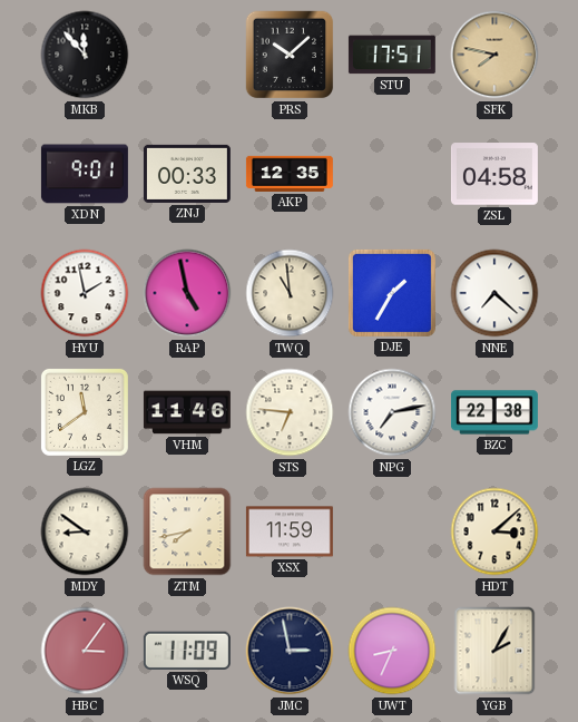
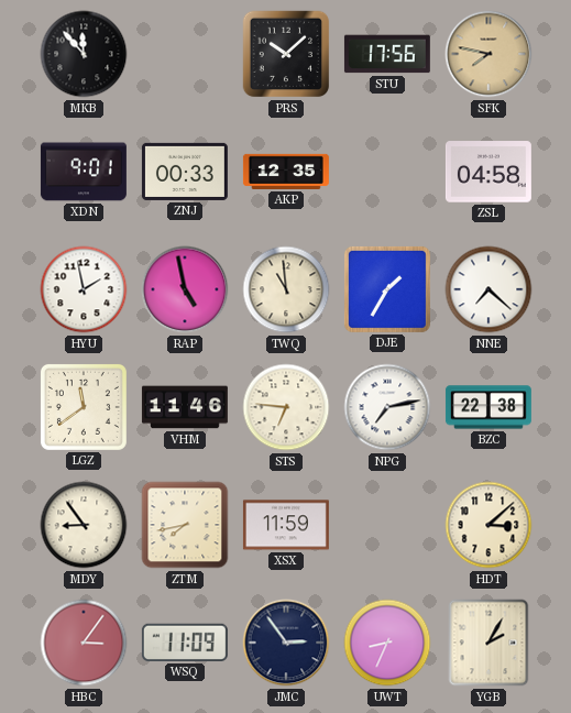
STU: 17:51 -> 17:56 (387, 54)
MDY: 8:51 -> 8:54 (84, 525)
JMC: 2:58 -> 2:54 (286, 643)
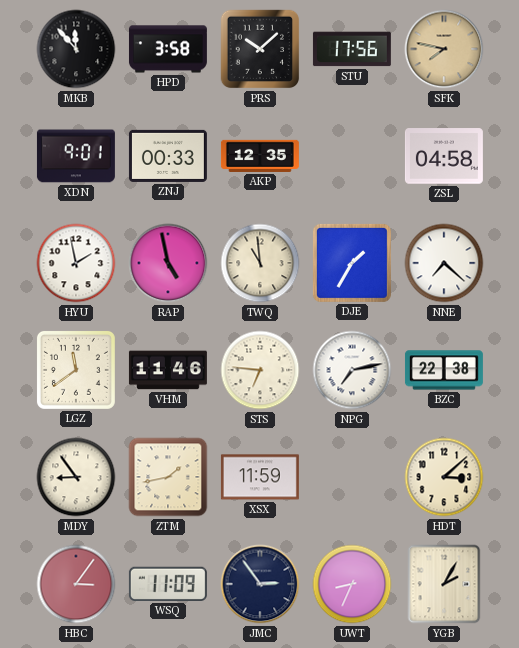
HPD: none -> 3:58 (168, 49)
ZTM: 7:43 -> 1:43 (168, 477)
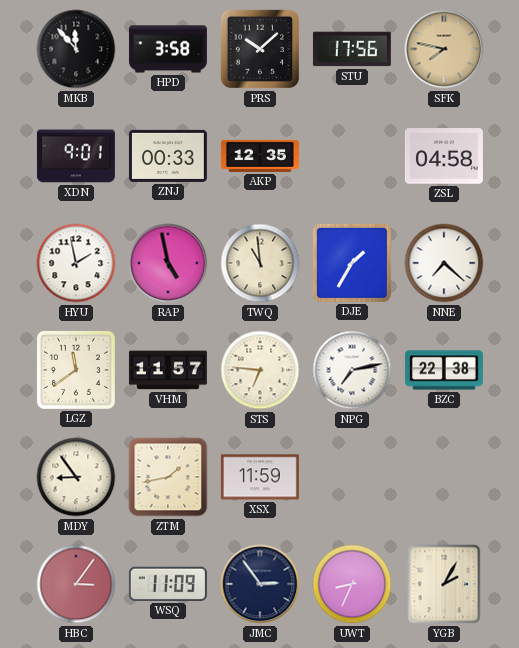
VHM: 11:46 -> 11:57 (168, 370)
HDT: 3:08 -> none (444, 477)
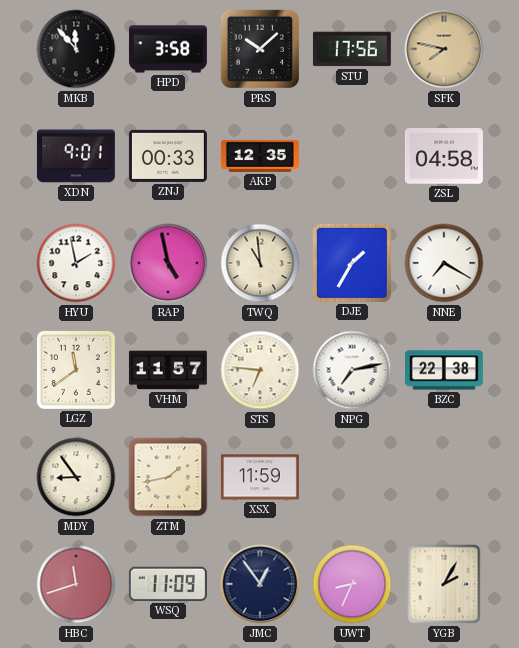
NNE: 7:22 -> 7:20 (444, 263)
HBC: 3:06 -> 11:42 (76, 584)
JMC: 2:54 -> 12:54 (260, 584)
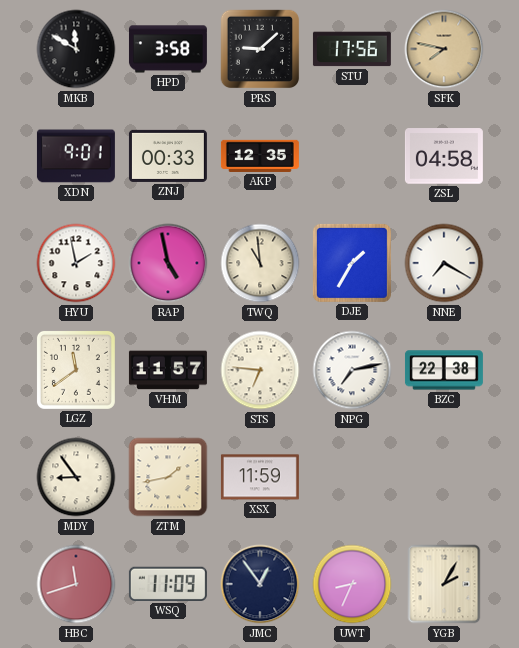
MKB: 11:53 -> 11:50 (76, 49)
PRS: 10:08 -> 9:08 (260, 49)
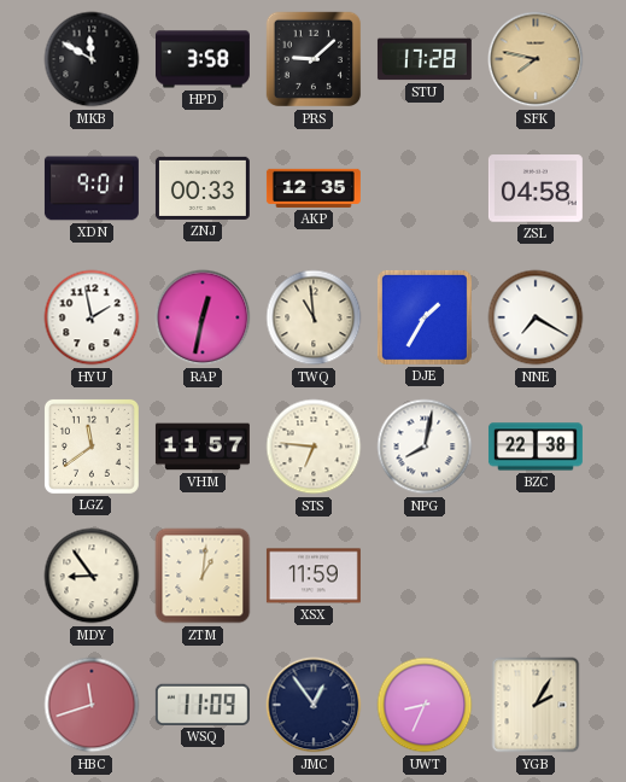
STU: 17:56 -> 17:28 (425, 59)
RAP: 4:58 -> 12:32 (203, 317)
NPG: 7:13 -> 8:02 (425, 447)
ZTM: 1:43 -> 1:01 (203, 576)
